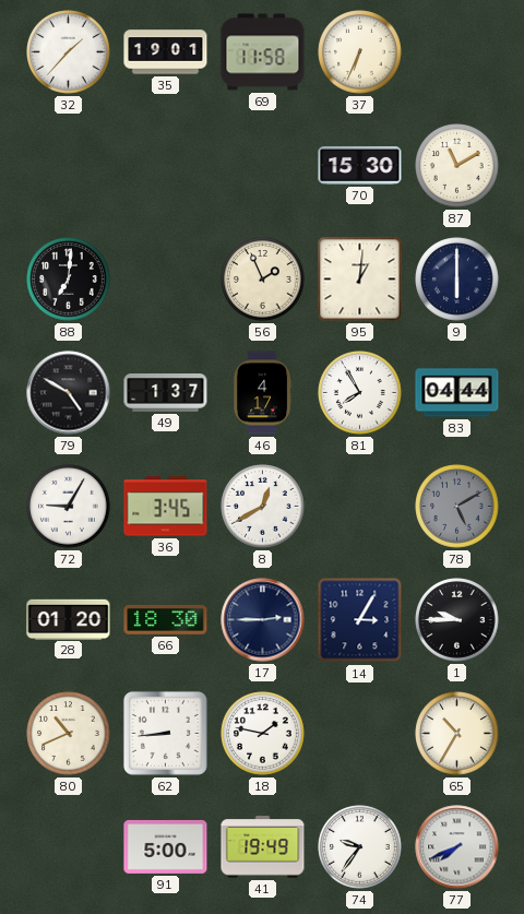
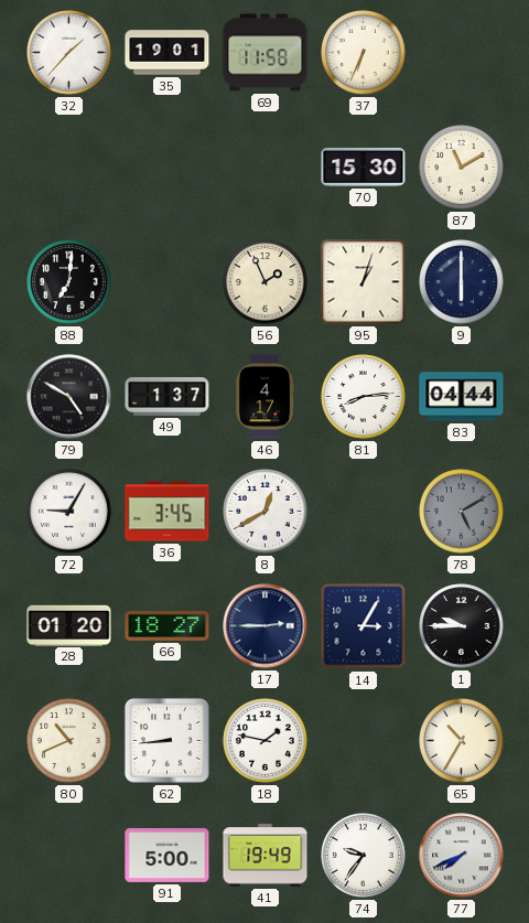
95: 1:01 -> 1:03 (364, 282)
81: 7:55 -> 8:14 (364, 397)
66: 18:30 -> 18:27 (168, 625)
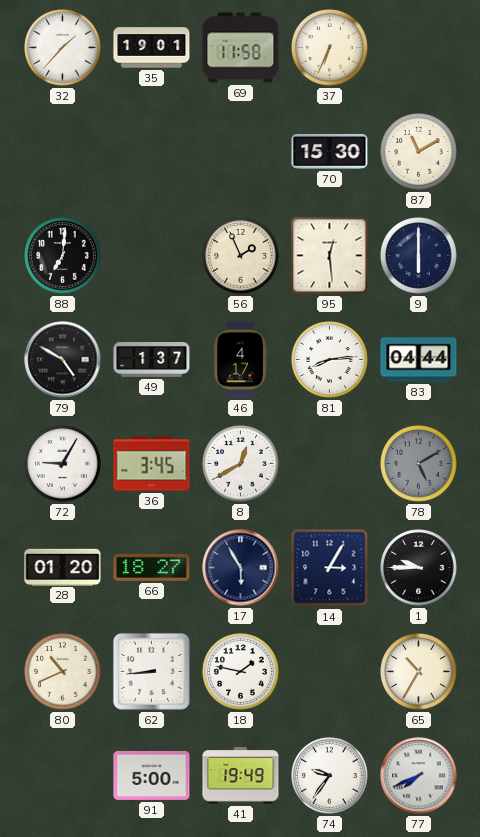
95: 1:03 -> 12:29 (330, 256)
17: 2:45 -> 5:55 (241, 568)
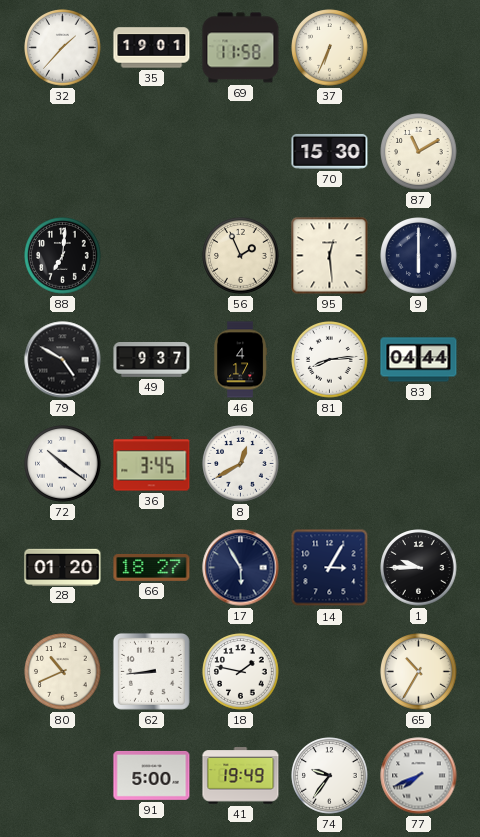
49: 1:37 -> 9:37 (152, 360)
72: 9:05 -> 10:21 (63, 464)
78: 5:10 -> none (419, 464)
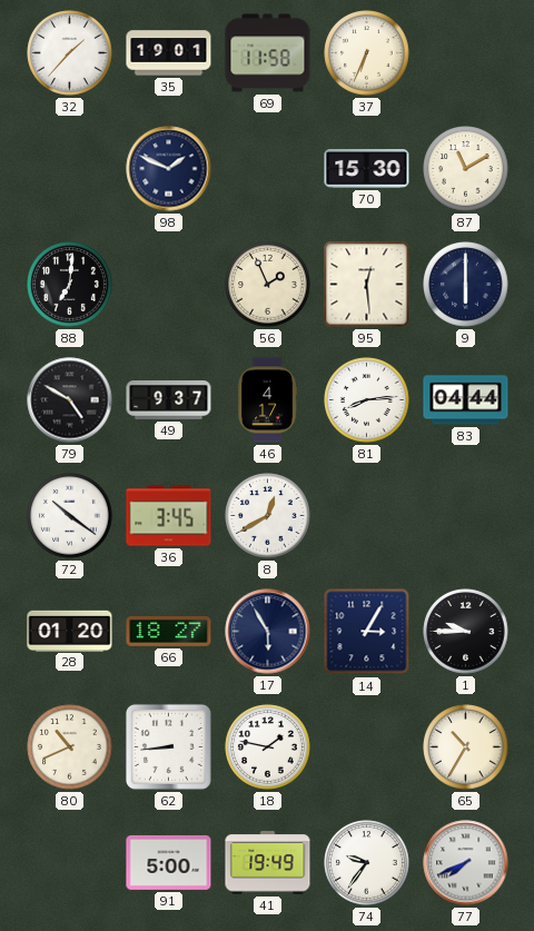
98: none -> 1:49 (169, 169)
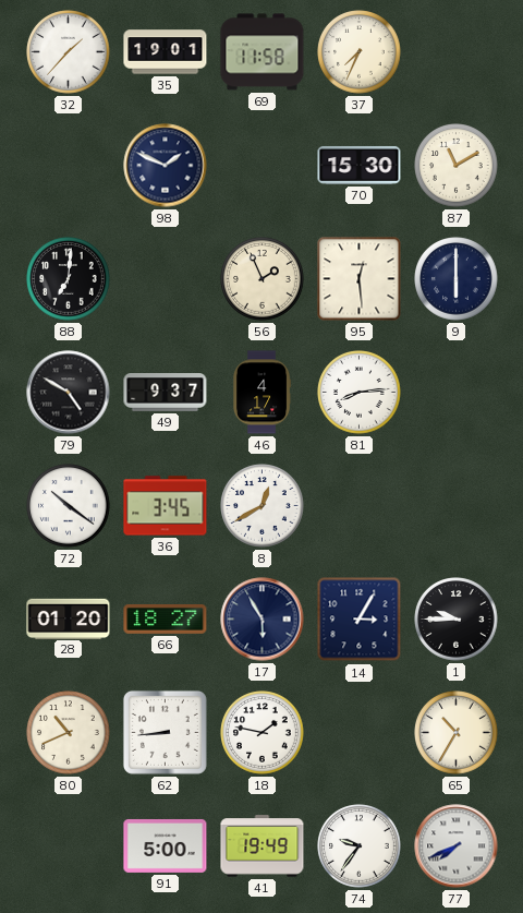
37: 6:34 -> 7:34 (360, 52)
83: 04:44 -> none (466, 400)
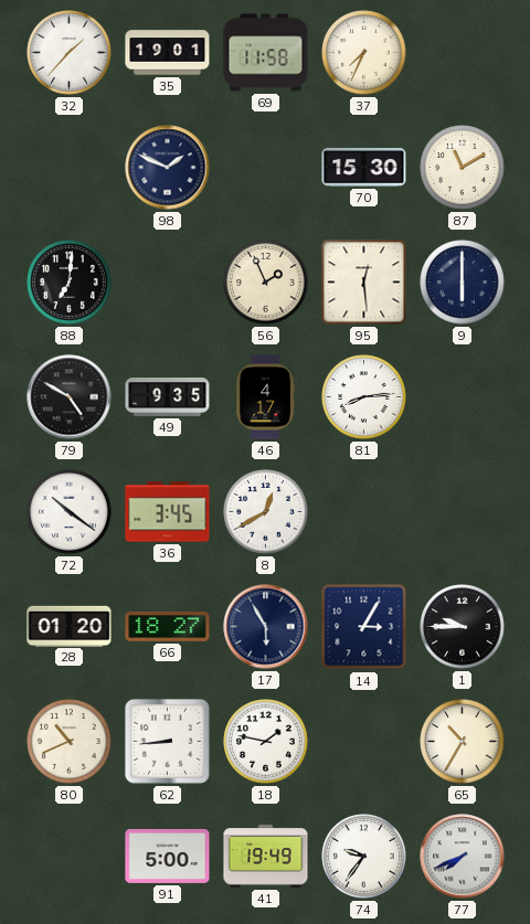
49: 9:37 -> 9:35 (168, 397)
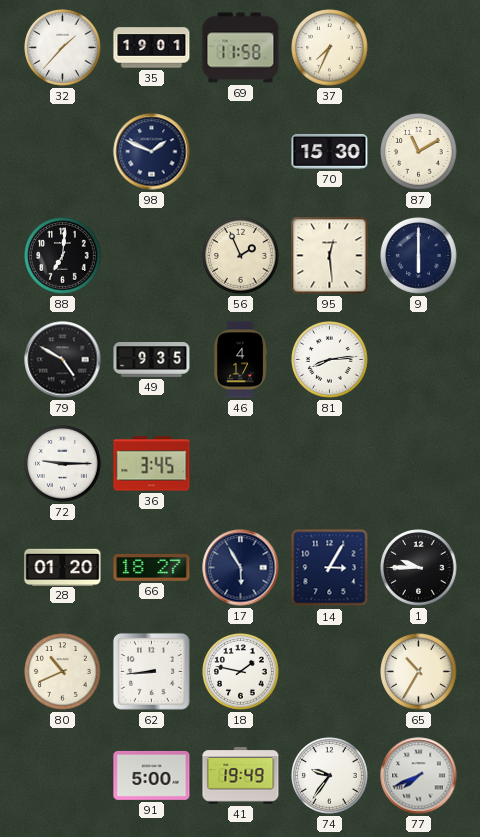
72: 10:21 -> 9:15 (63, 464)
8: 12:40 -> none (266, 512)
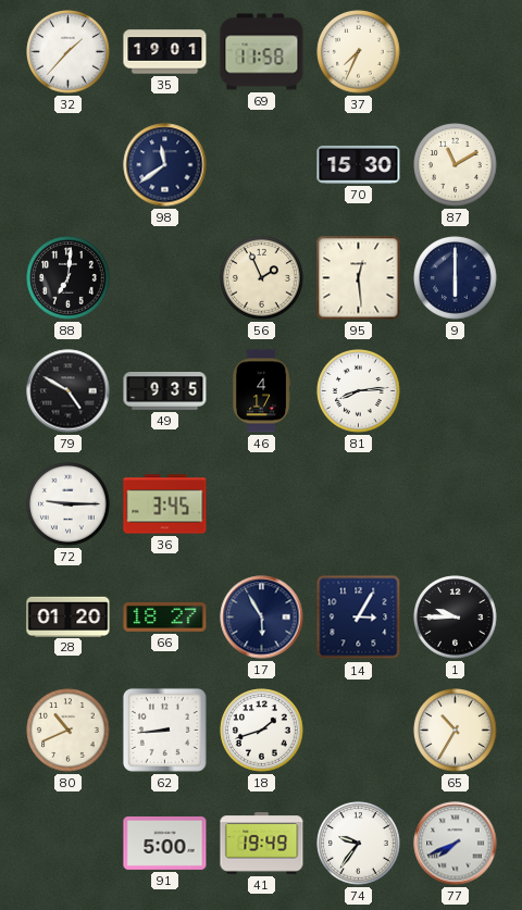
98: 1:49 -> 11:39 (165, 165)
18: 1:47 -> 1:42 (262, 731)
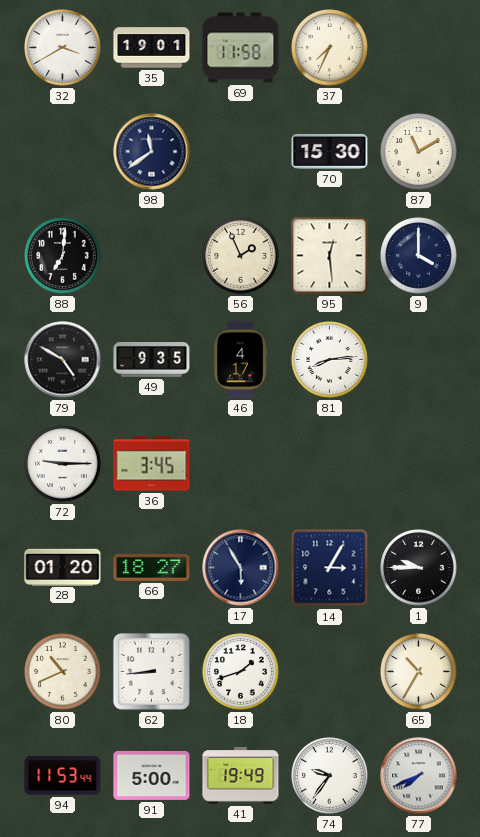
32: 1:37 -> 3:40 (63, 48)
9: 6:00 -> 4:00 (419, 256)
94: none -> 11:53 (63, 776)
